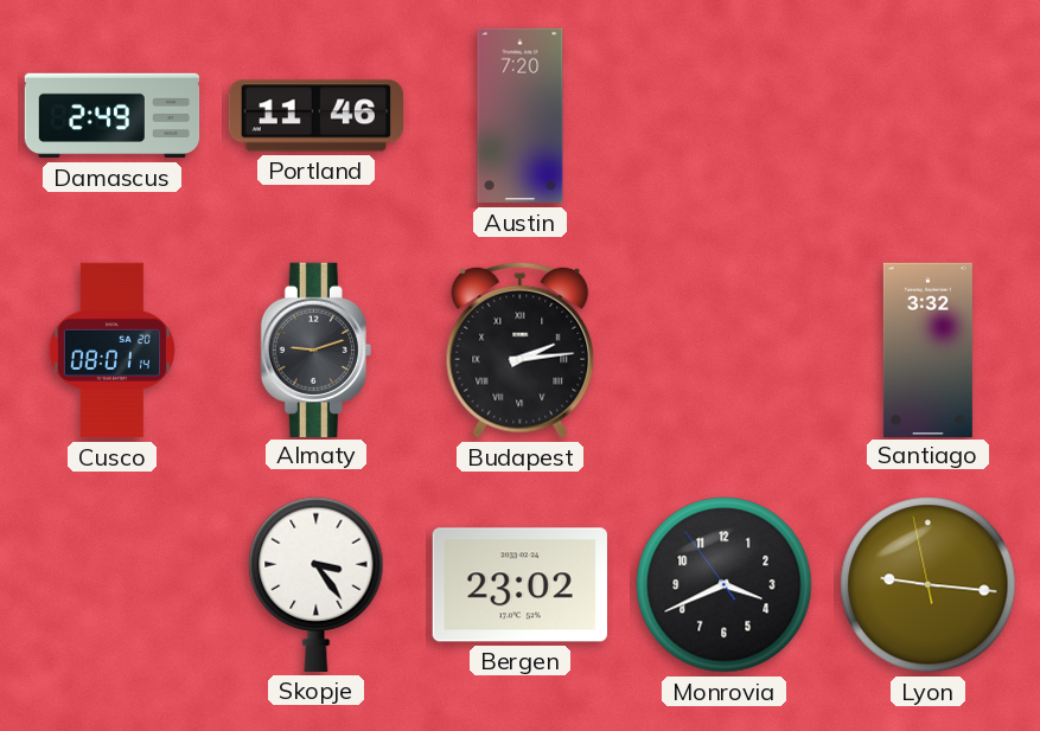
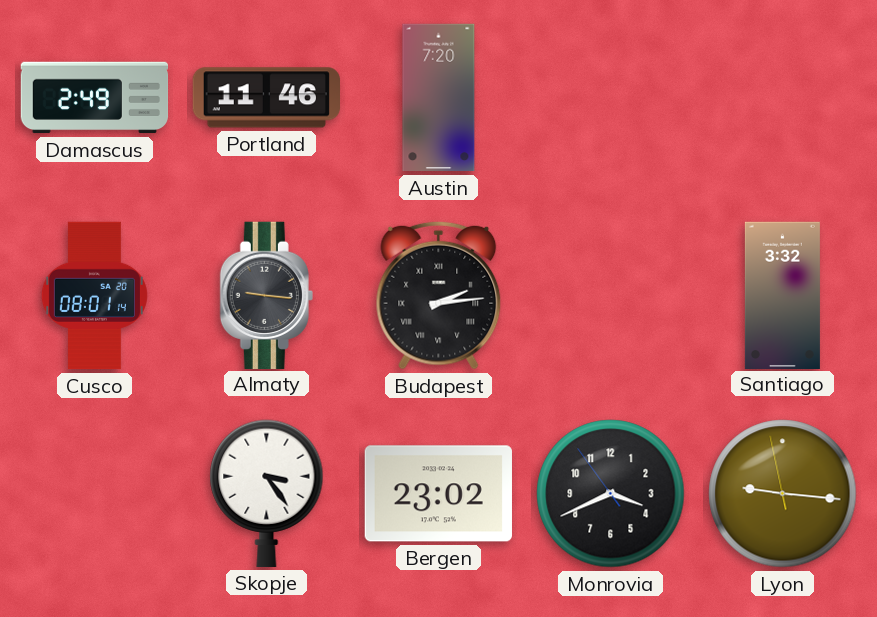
Almaty: 9:12 -> 9:16 (266, 295)
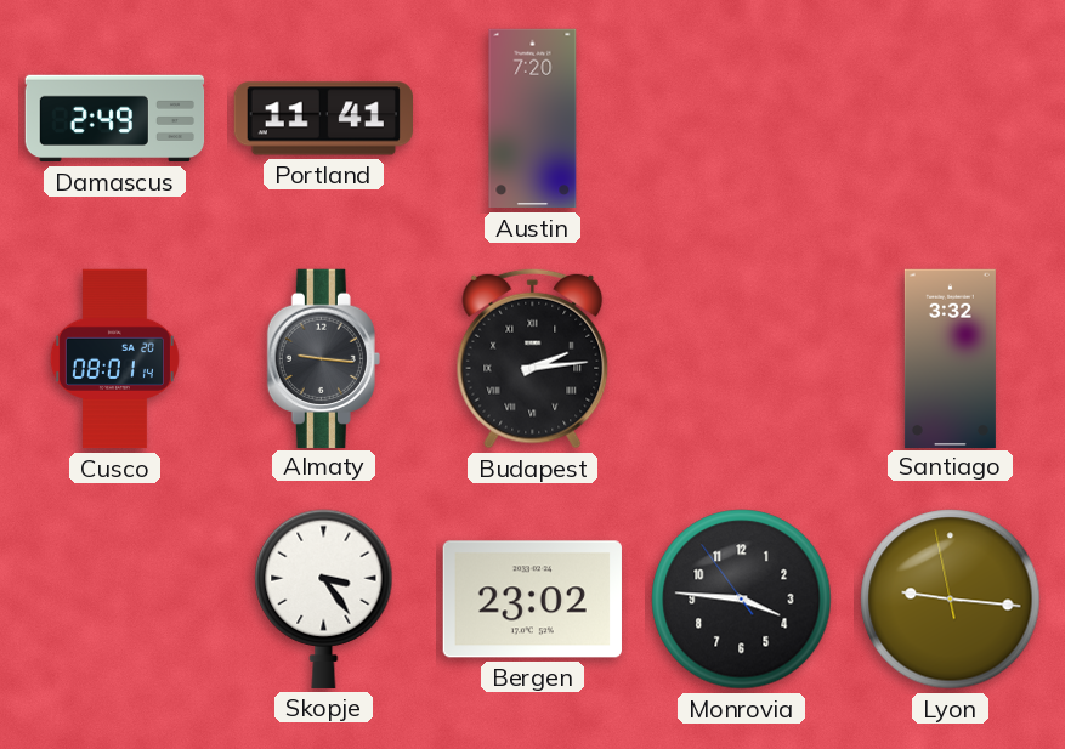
Portland: 11:46 -> 11:41 (323, 119)
Monrovia: 3:40 -> 3:45 (742, 600)
